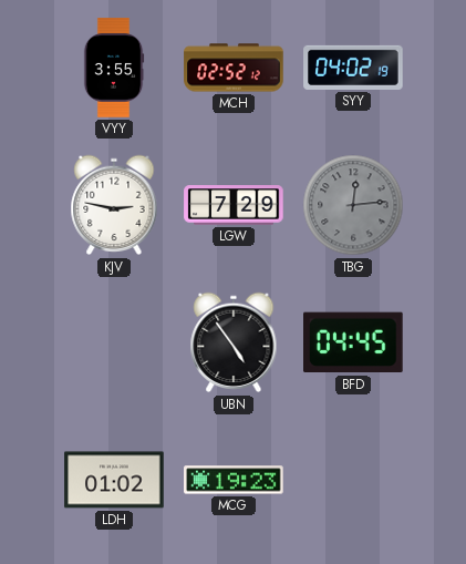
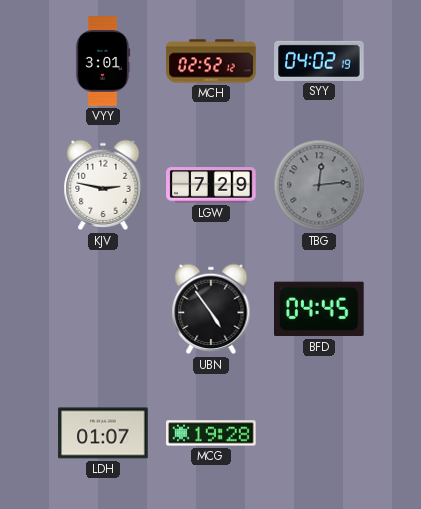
VYY: 3:55 -> 3:01 (103, 61)
LDH: 01:02 -> 01:07 (103, 433)
MCG: 19:23 -> 19:28 (211, 433)
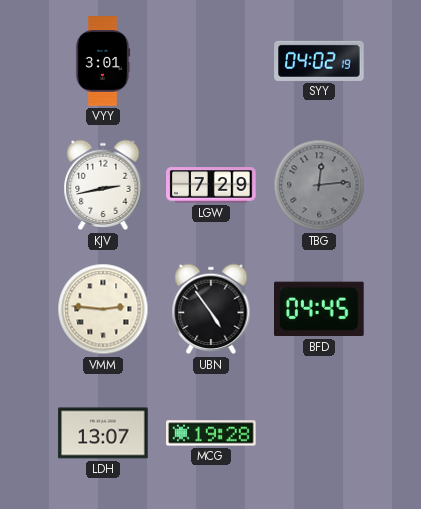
MCH: 02:52 -> none (211, 61)
KJV: 2:47 -> 2:43 (103, 185)
VMM: none -> 2:46 (103, 309)
LDH: 01:07 -> 13:07 (103, 433)
